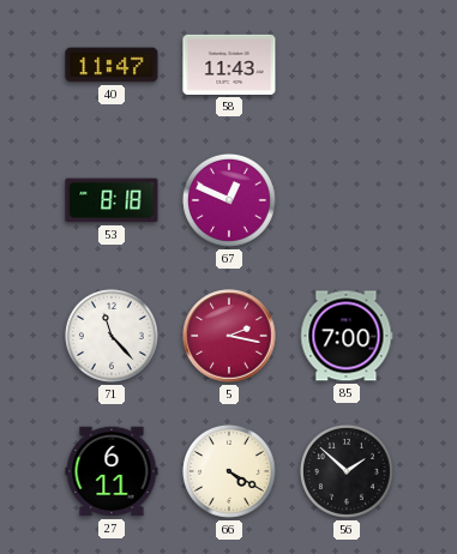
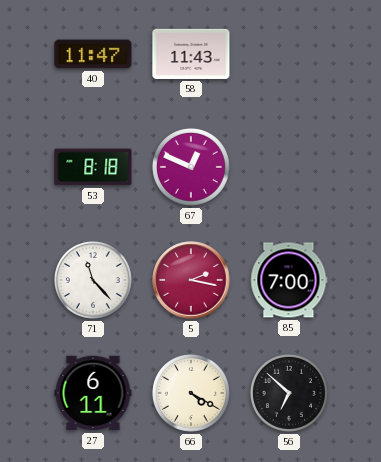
56: 1:52 -> 6:52 (289, 393)
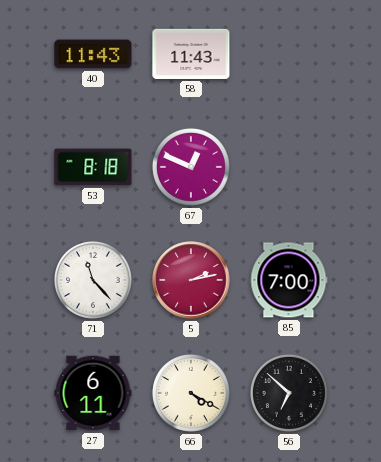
40: 11:47 -> 11:43 (93, 54)
5: 2:17 -> 2:13 (191, 280)
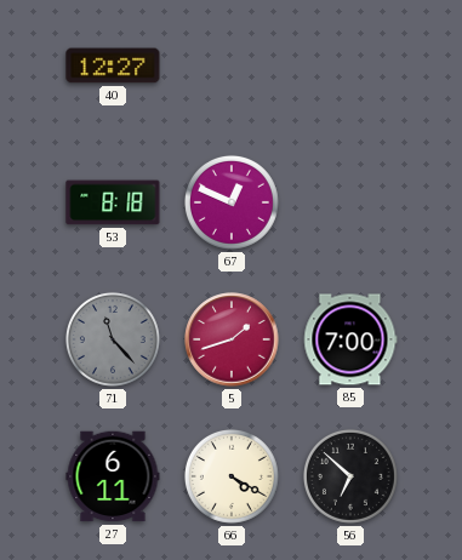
40: 11:43 -> 12:27 (113, 65)
58: 11:43 -> none (191, 54)
71 dial: white -> grey (113, 339)
5: 2:13 -> 1:42 (232, 339)
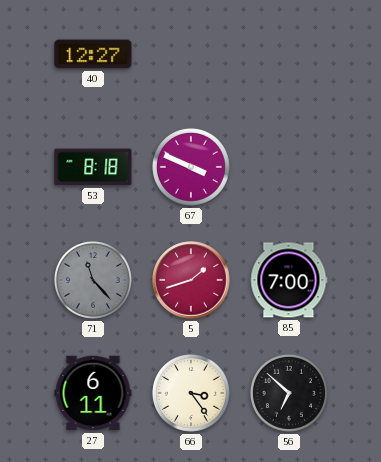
67: 12:49 -> 3:49 (191, 167)
66: 4:20 -> 3:24 (191, 393)
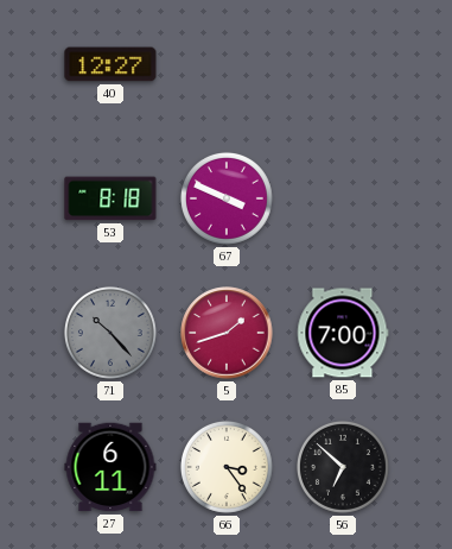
71: 11:23 -> 10:23 (110, 333)
